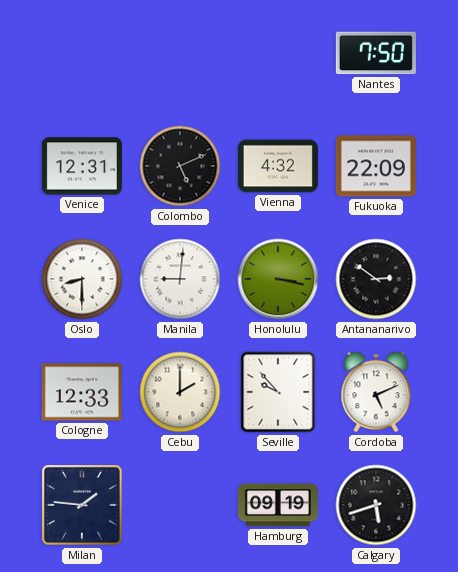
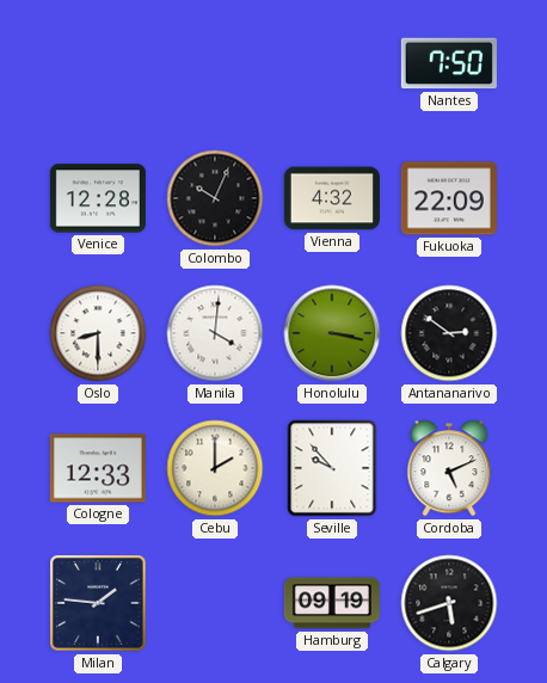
Venice: 12:31 -> 12:28 (98, 198)
Colombo: 5:11 -> 10:04 (215, 198)
Manila: 9:01 -> 4:01 (215, 333)
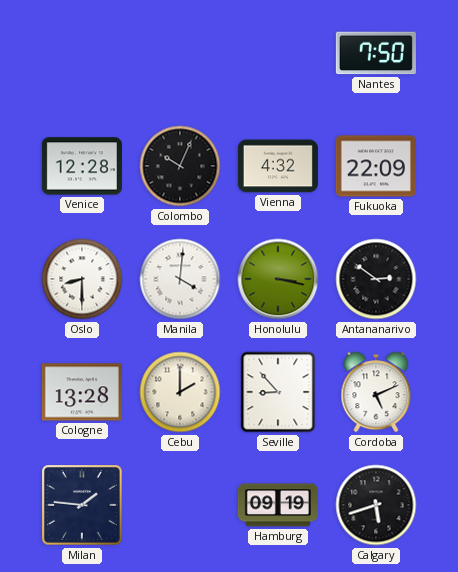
Cologne: 12:33 -> 13:28 (82, 392)
Seville: 9:53 -> 8:53 (278, 392)
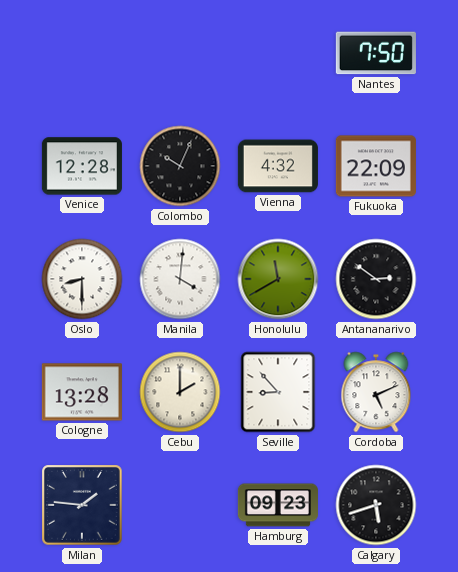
Honolulu: 3:17 -> 11:40 (278, 279)
Hamburg: 09:19 -> 09:23 (278, 505)
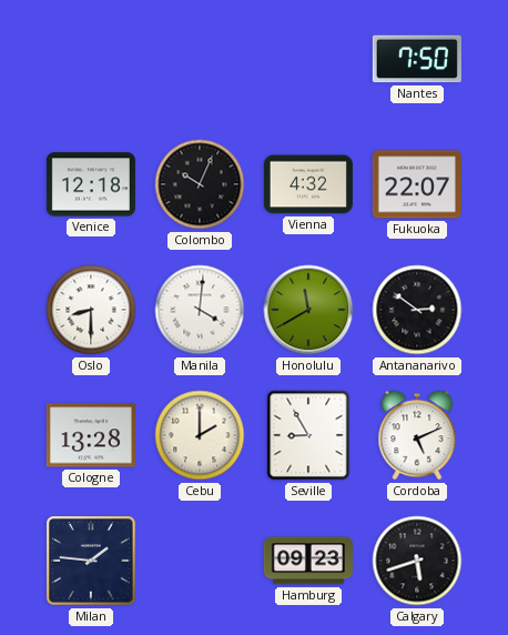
Venice: 12:28 -> 12:18 (91, 184)
Fukuoka: 22:09 -> 22:07 (417, 184)
Seville: 8:53 -> 8:55 (308, 435)
